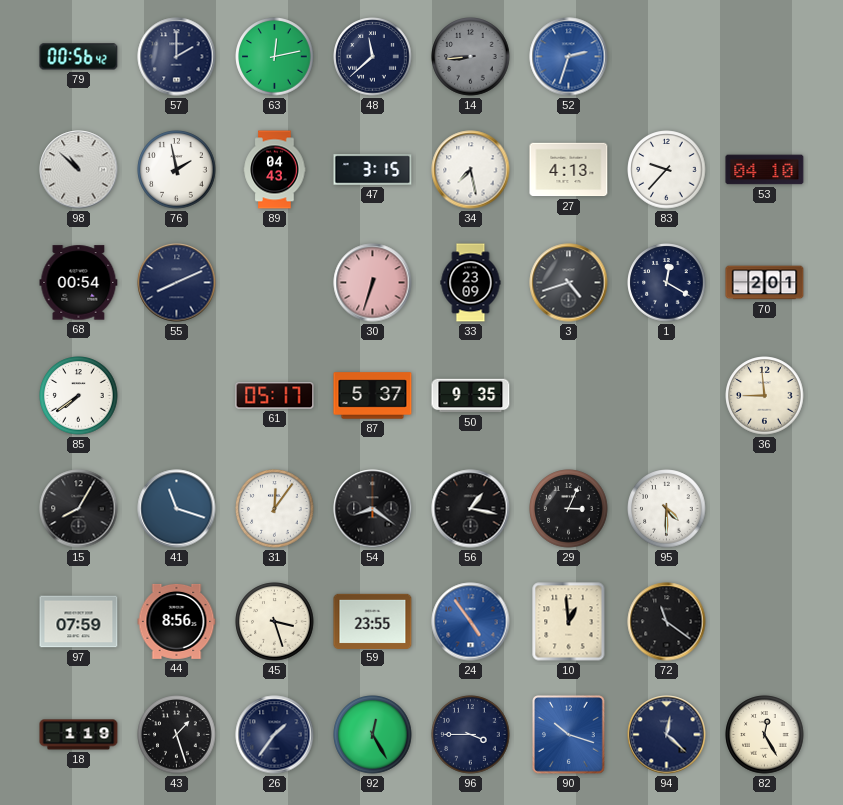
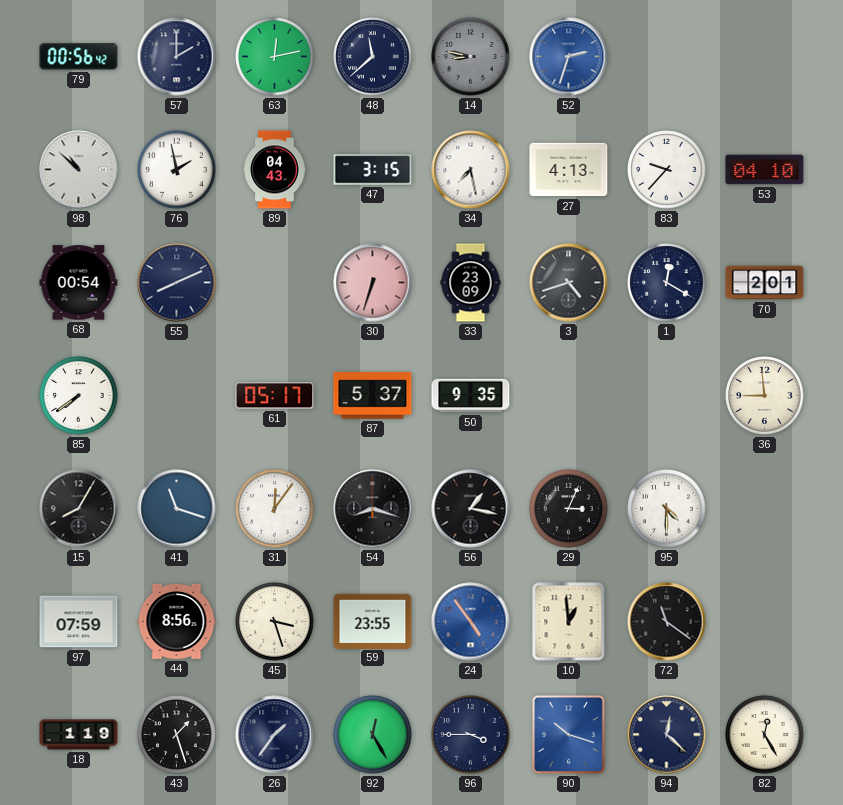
14: 8:44 -> 8:47 (471, 57)
54: 8:21 -> 8:18 (373, 509)
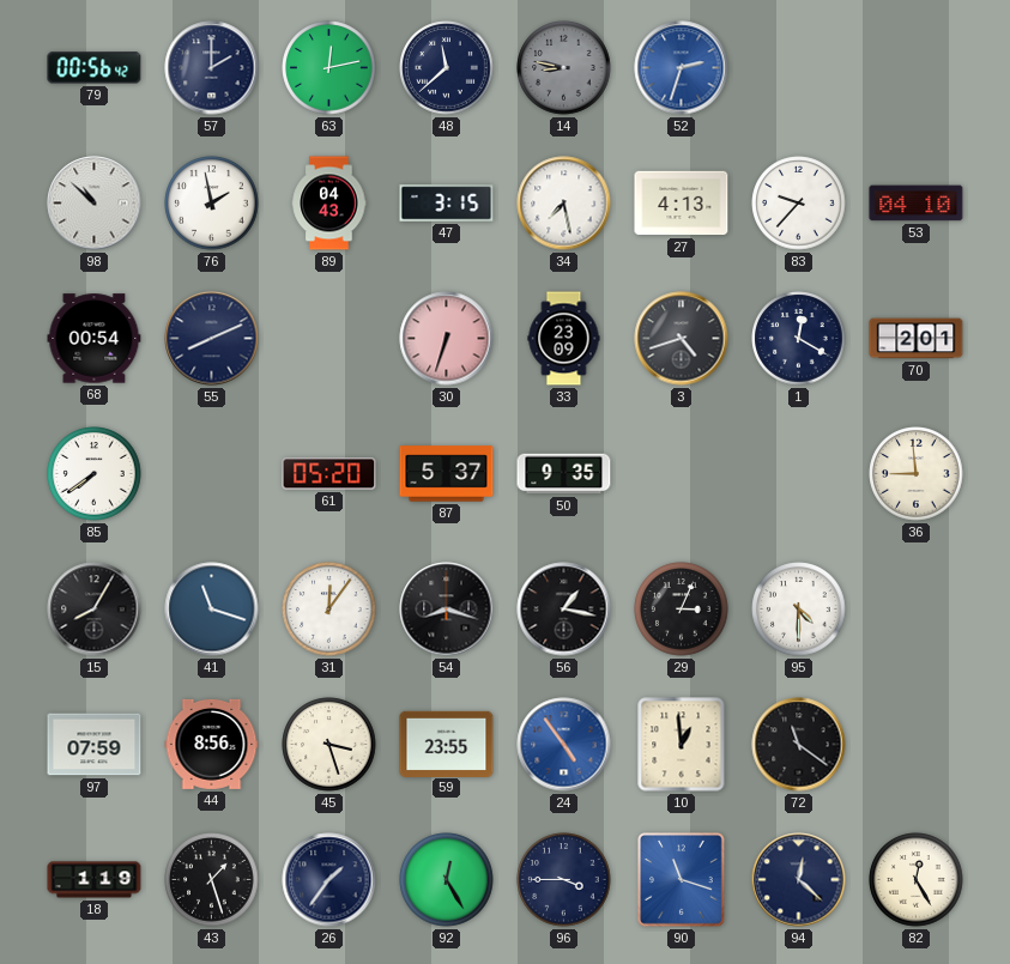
61: 05:17 -> 05:20 (329, 474)
90: 10:18 -> 11:18 (682, 880)
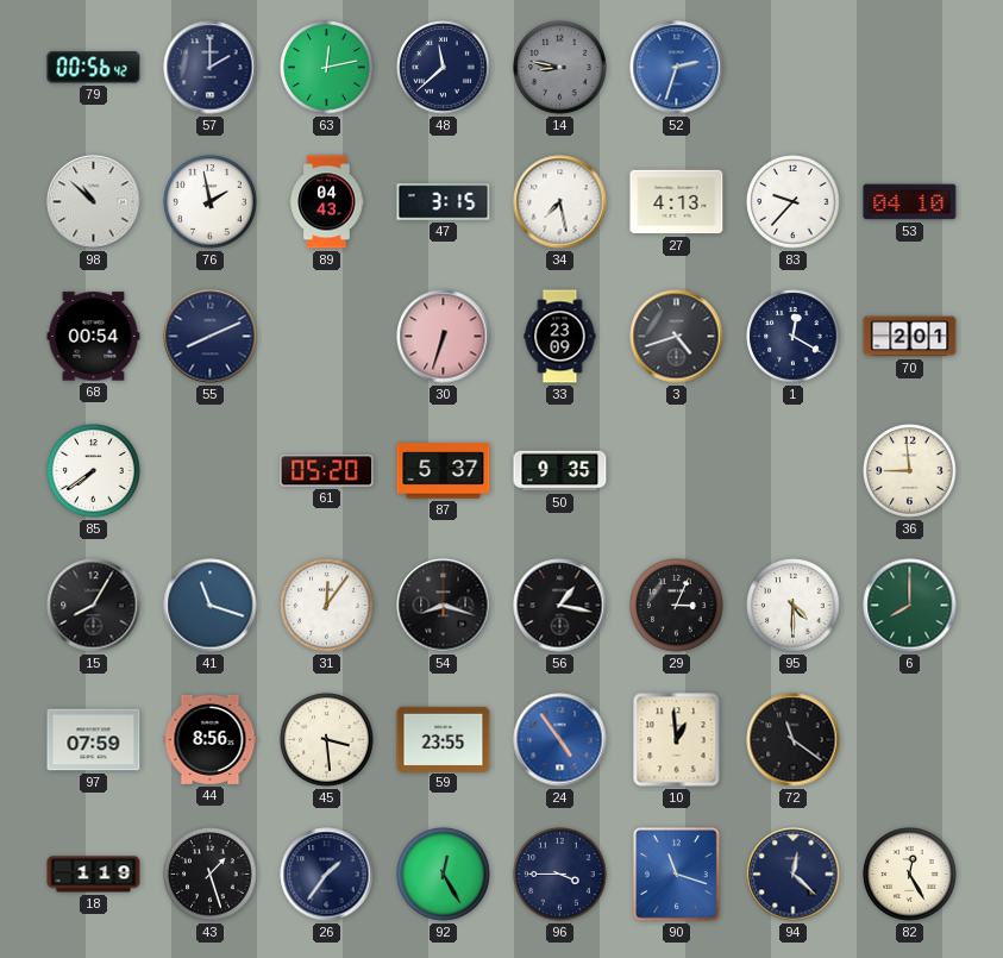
6: none -> 8:00 (910, 606)
45: 3:27 -> 3:29 (327, 740)
